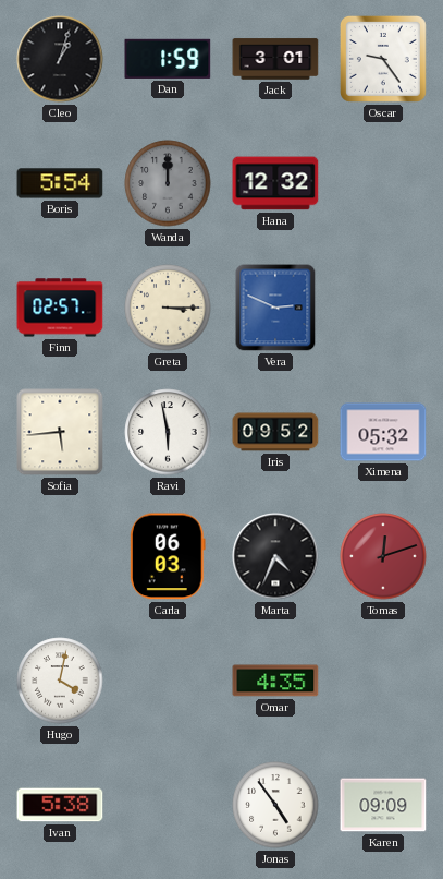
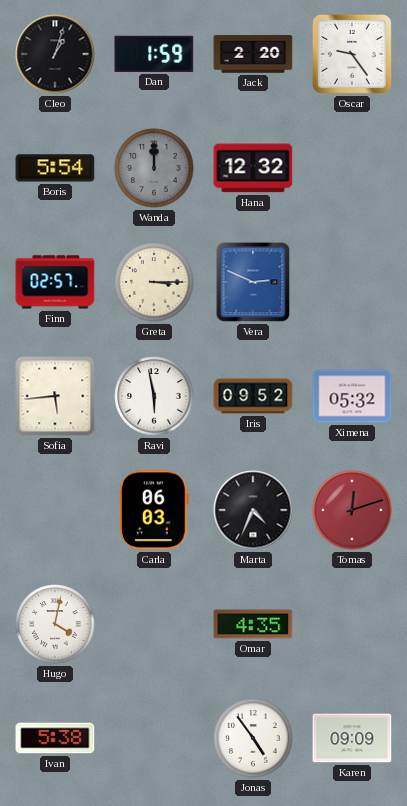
Jack: 3:01 -> 2:20 (253, 54)
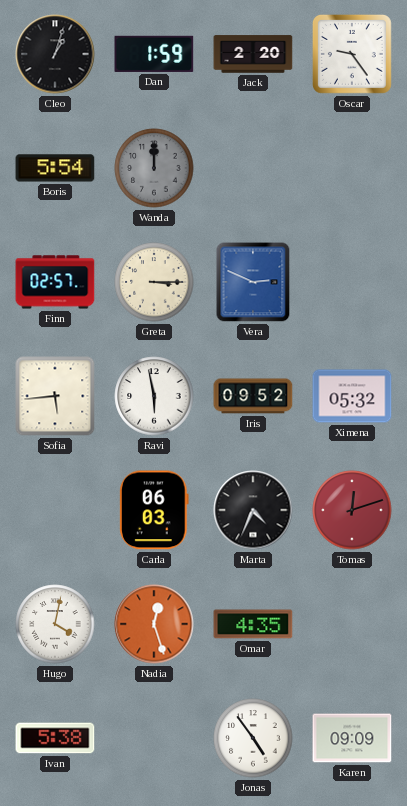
Hana: 12:32 -> none (253, 168)
Nadia: none -> 12:27 (154, 624)
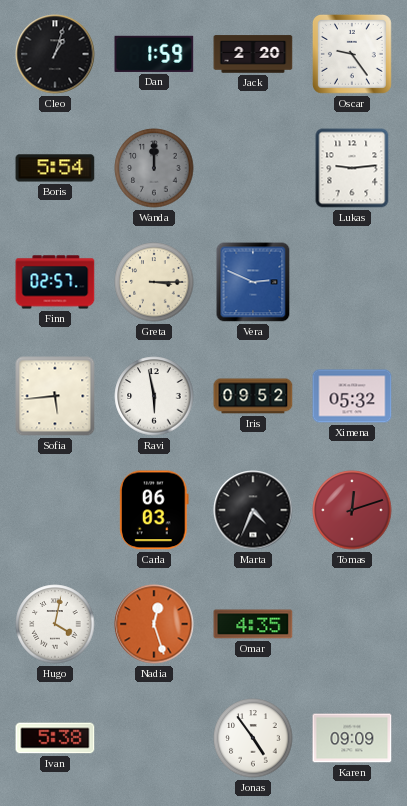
Lukas: none -> 9:14 (352, 168)
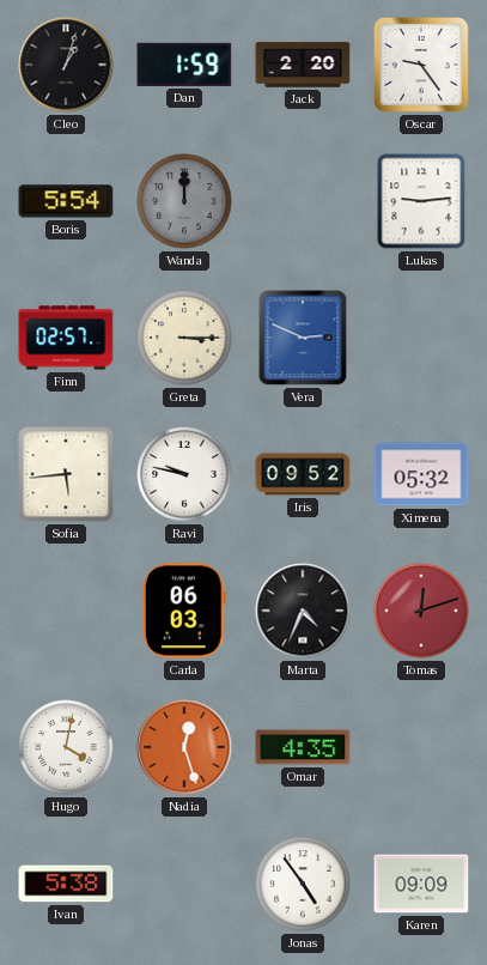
Ravi: 5:58 -> 9:47 (184, 474)
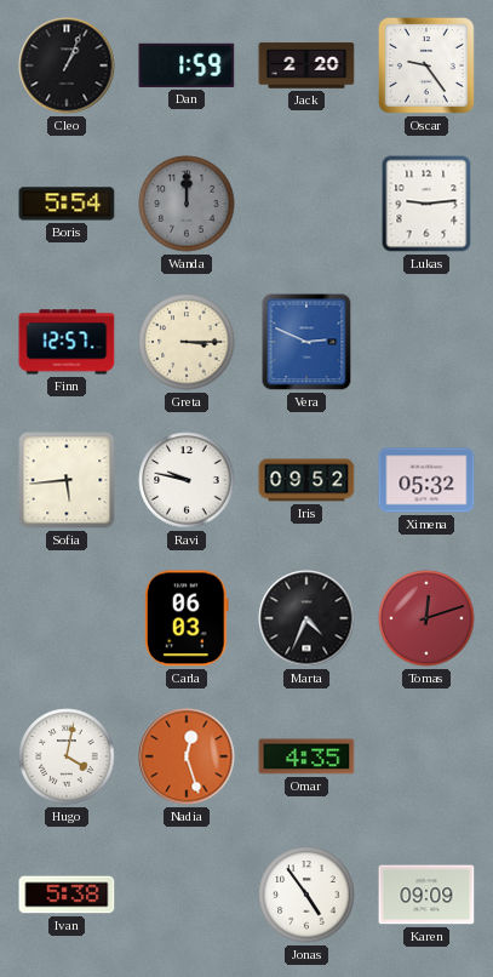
Cleo: 1:03 -> 1:04 (67, 65)
Finn: 02:57 -> 12:57 (67, 342)
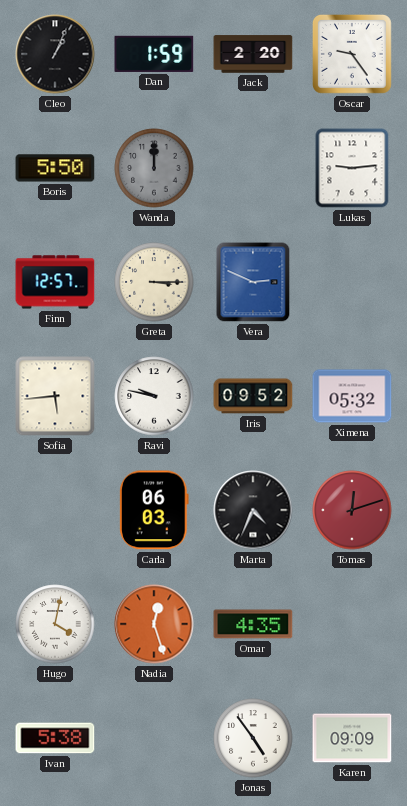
Boris: 5:54 -> 5:50 (55, 168)
